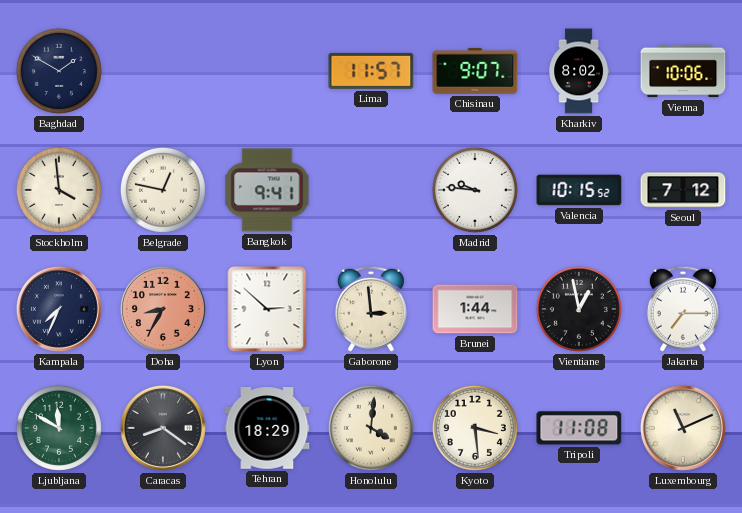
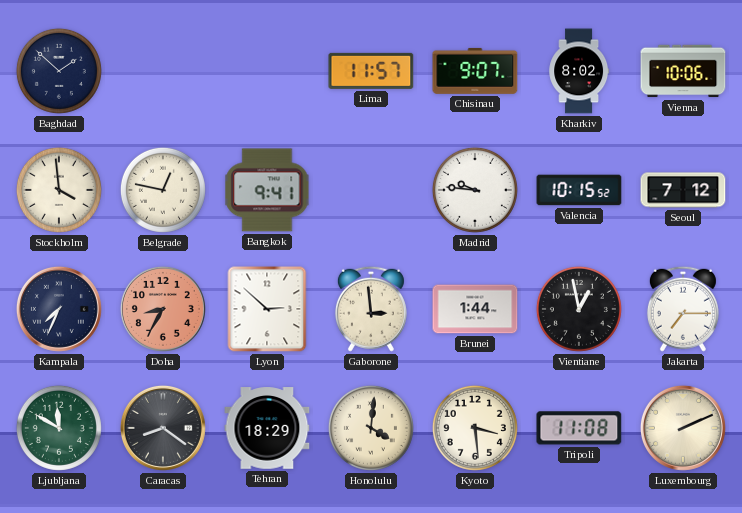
Baghdad: 1:50 -> 1:52 (59, 71)
Luxembourg: 11:11 -> 2:11 (683, 428)
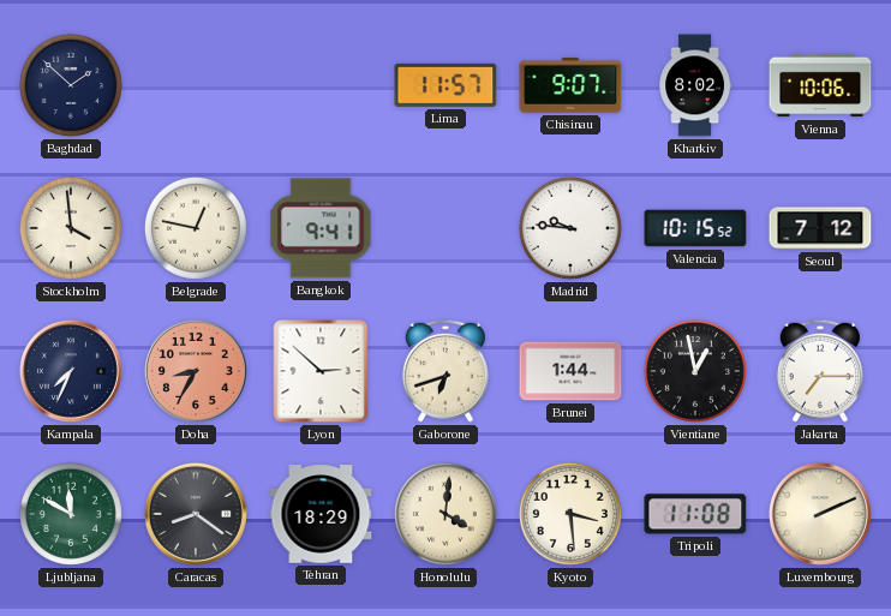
Gaborone: 2:59 -> 6:42 (445, 371)
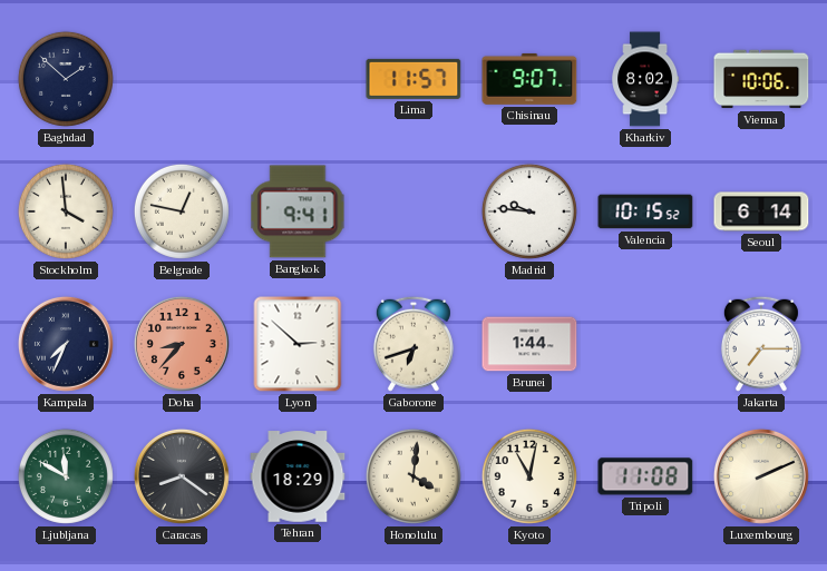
Seoul: 7:12 -> 6:14 (761, 211)
Doha: 8:35 -> 8:37 (182, 344)
Vientiane: 12:58 -> none (695, 371)
Kyoto: 3:29 -> 11:02 (529, 476)
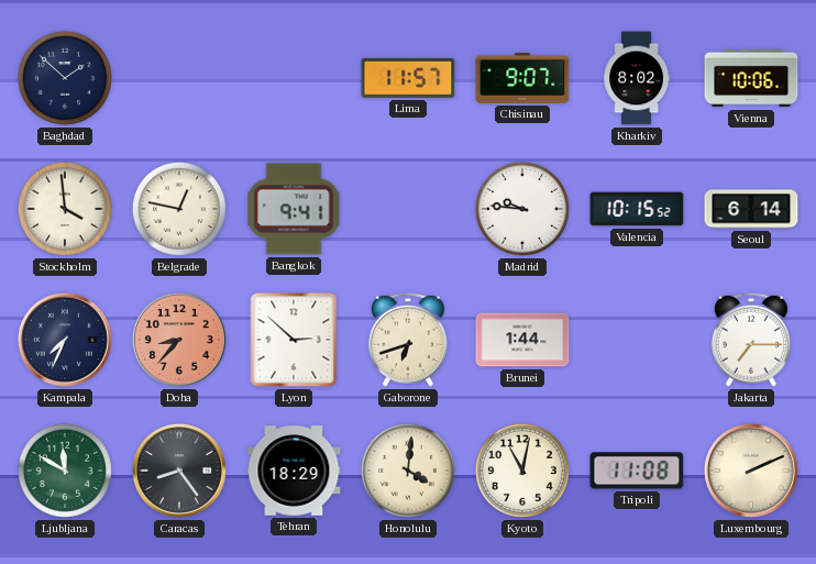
Caracas: 8:21 -> 8:24 (179, 471)
